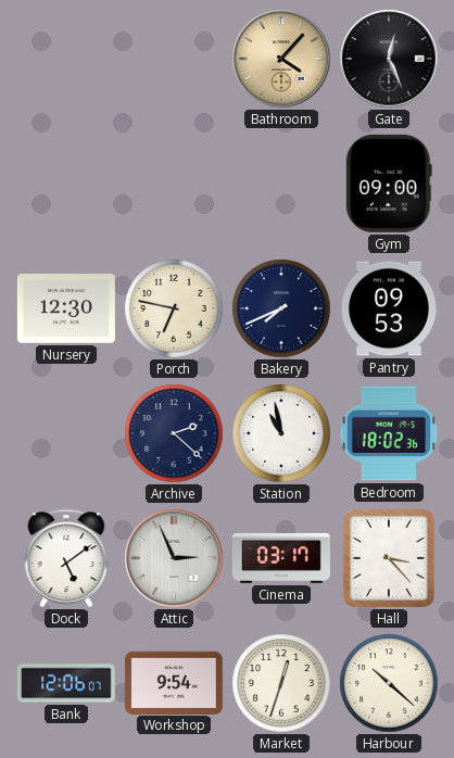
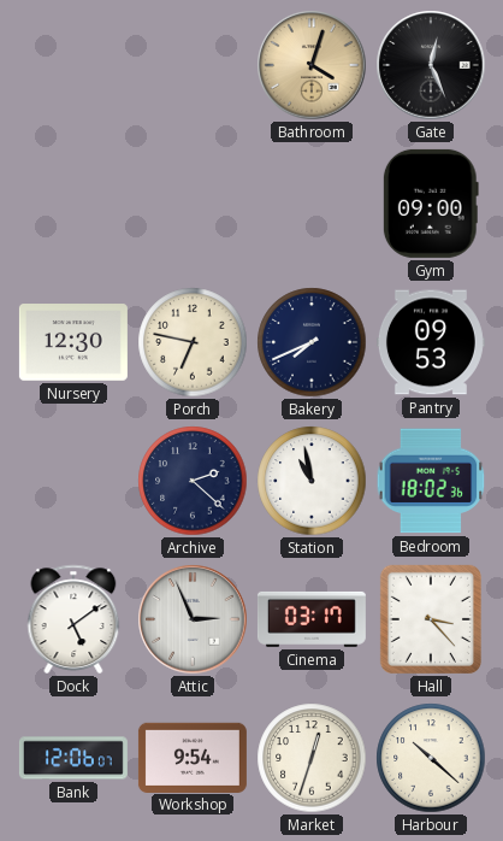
Bathroom: 4:07 -> 4:03 (312, 65)
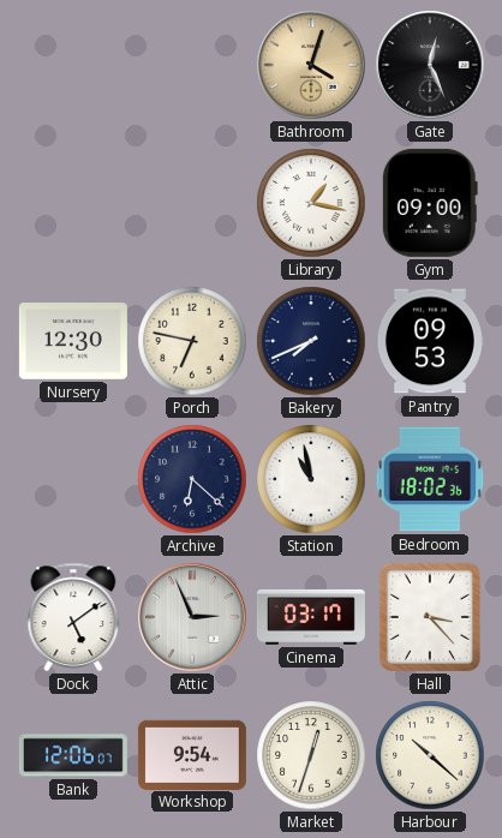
Library: none -> 1:17 (311, 203)
Archive: 2:22 -> 6:22 (192, 479)
